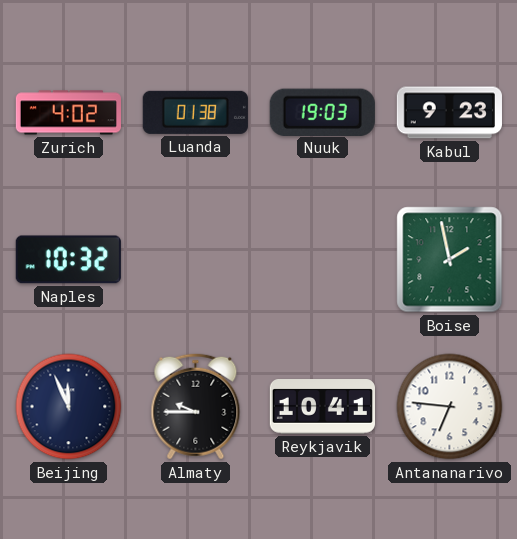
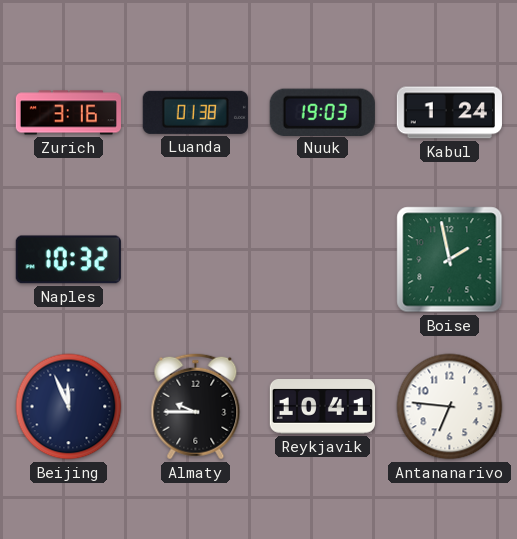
Zurich: 4:02 -> 3:16 (68, 113)
Kabul: 9:23 -> 1:24 (449, 113)
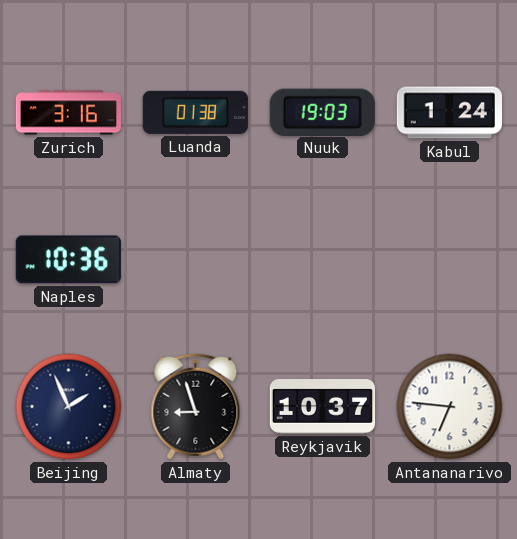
Naples: 10:32 -> 10:36 (68, 260)
Boise: 1:58 -> none (450, 260)
Beijing: 11:56 -> 1:56 (69, 407)
Almaty: 9:45 -> 8:57 (196, 407)
Reykjavik: 10:41 -> 10:37 (322, 407)
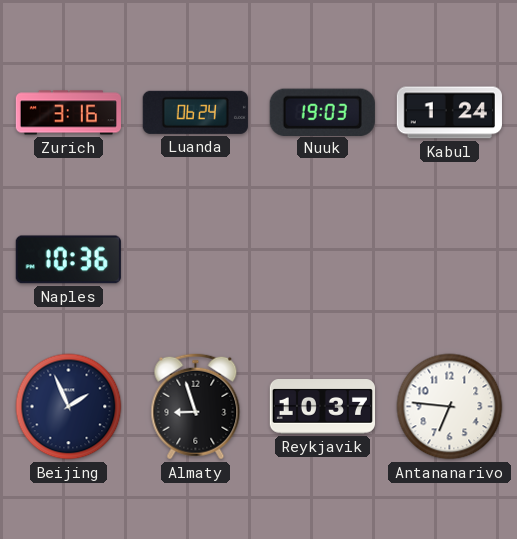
Luanda: 01:38 -> 06:24 (195, 112)
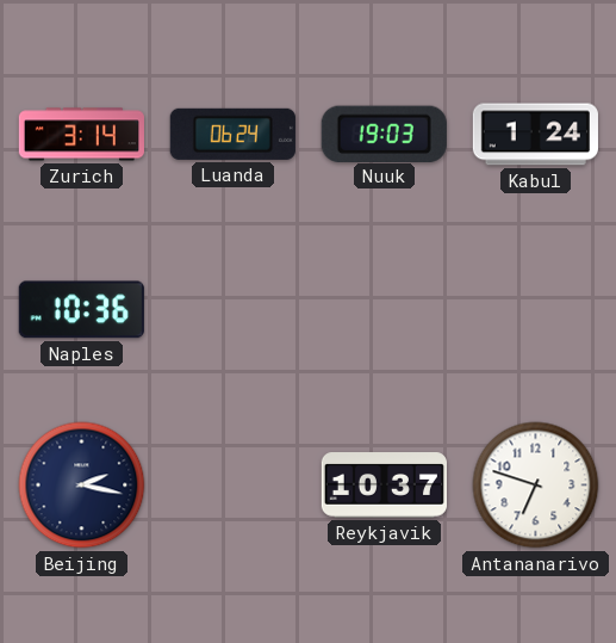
Zurich: 3:16 -> 3:14 (81, 135)
Beijing: 1:56 -> 2:17 (82, 486)
Almaty: 8:57 -> none (196, 407)
Antananarivo: 6:46 -> 6:48 (536, 486)
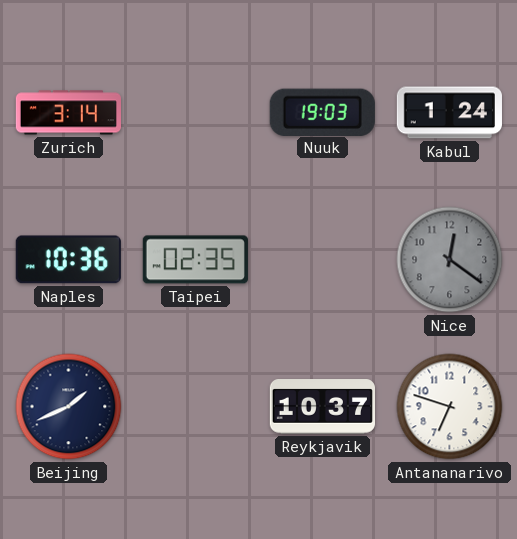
Luanda: 06:24 -> none (232, 134)
Taipei: none -> 02:35 (195, 260)
Nice: none -> 12:21 (450, 260)
Beijing: 2:17 -> 1:41 (69, 407)
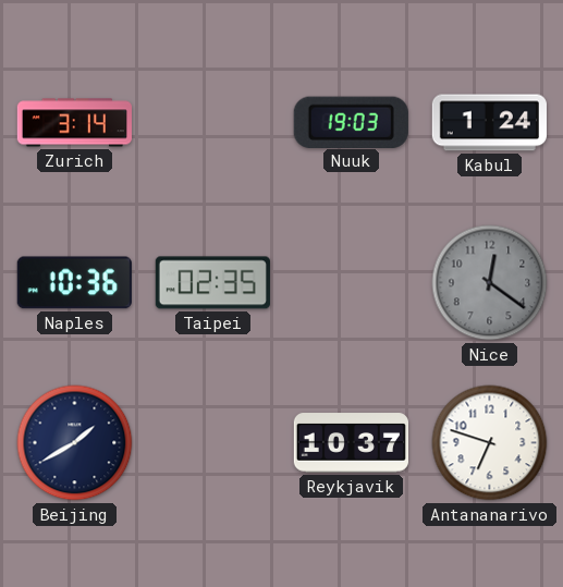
Beijing: 1:41 -> 1:40 (75, 443)
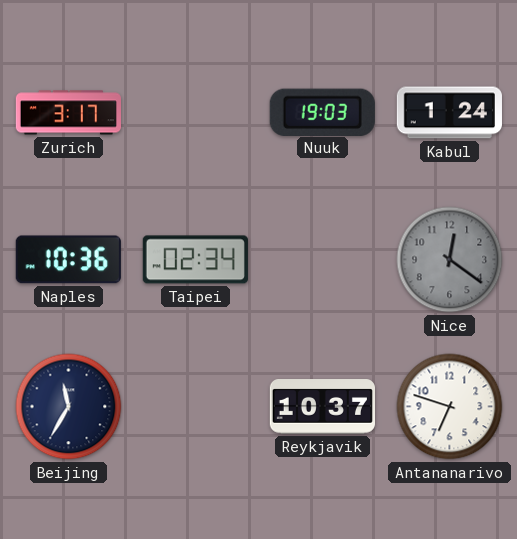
Zurich: 3:14 -> 3:17 (68, 113)
Taipei: 02:35 -> 02:34 (195, 260)
Beijing: 1:40 -> 11:35 (69, 407)
